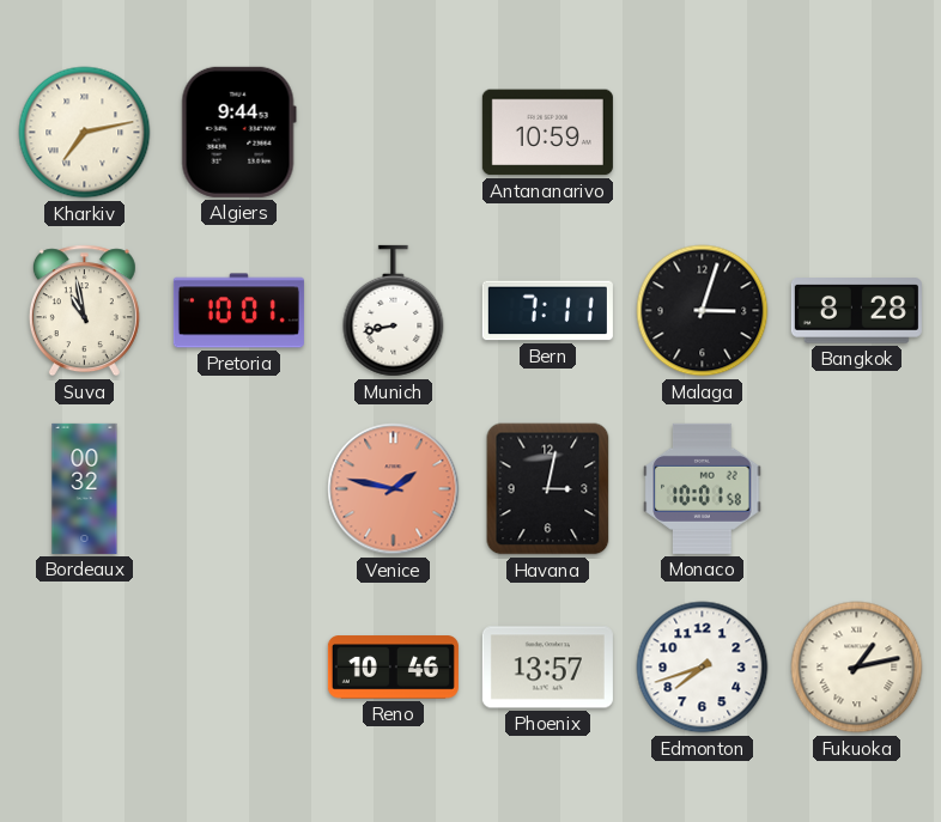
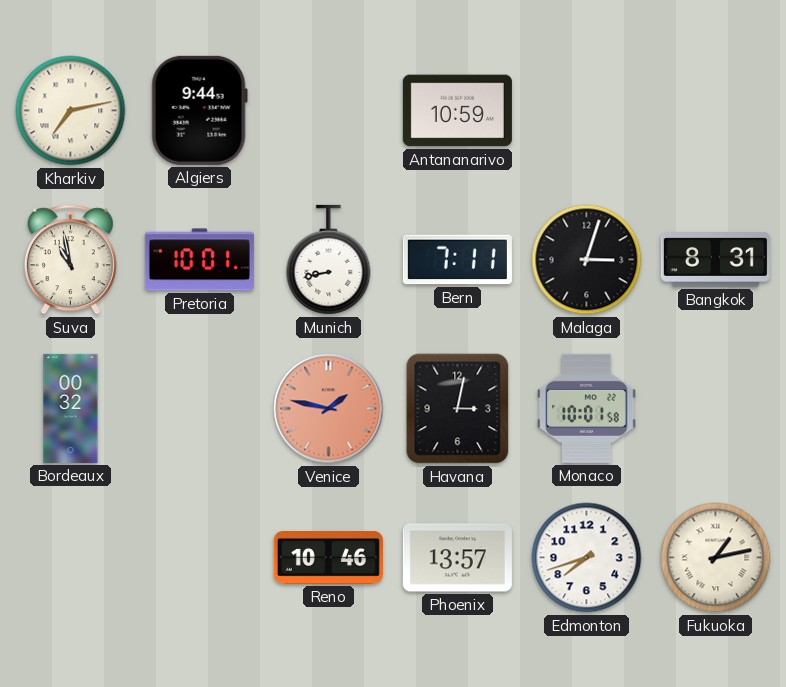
Bangkok: 8:28 -> 8:31 (715, 260)
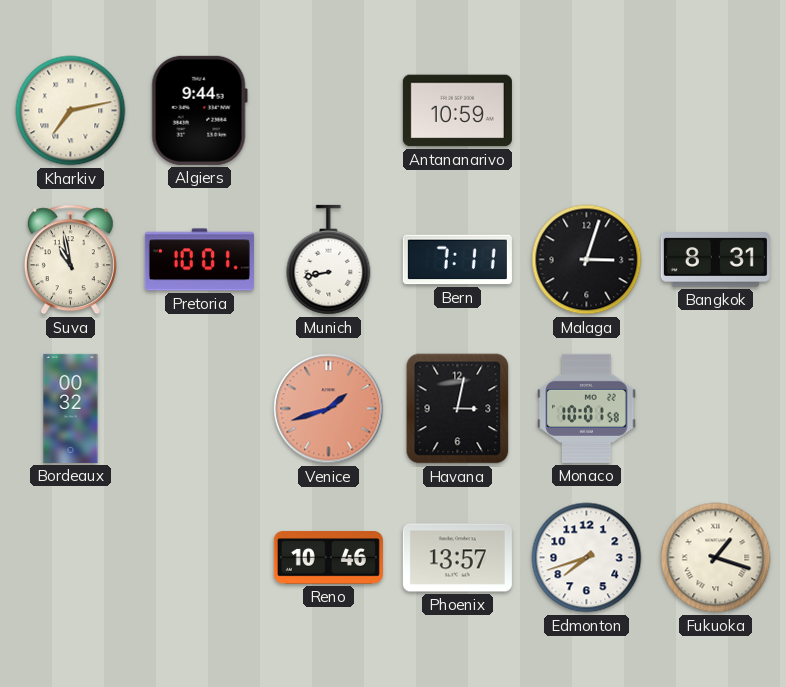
Venice: 1:47 -> 1:42 (329, 409)
Fukuoka: 1:13 -> 1:18 (716, 558)
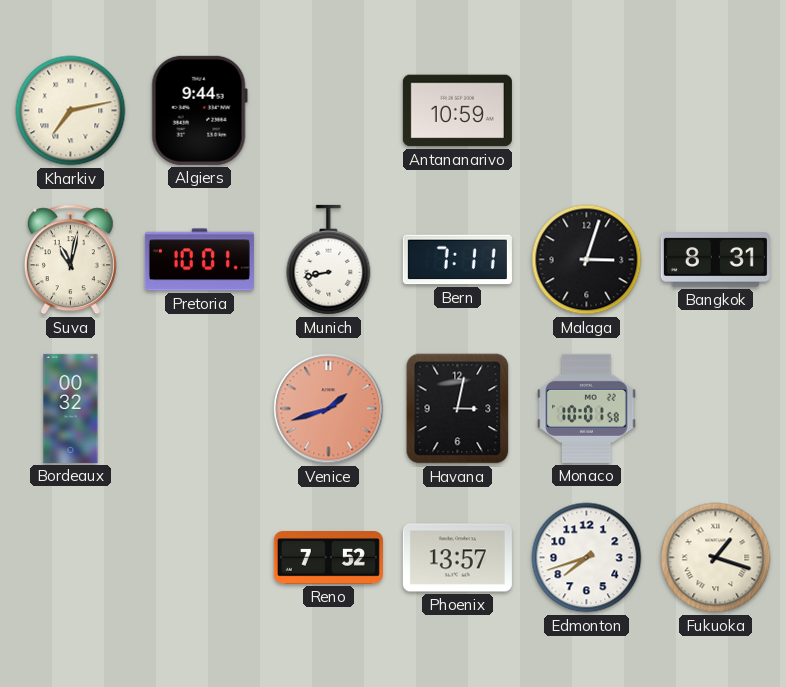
Suva: 10:58 -> 11:02 (70, 260)
Reno: 10:46 -> 7:52 (328, 558)
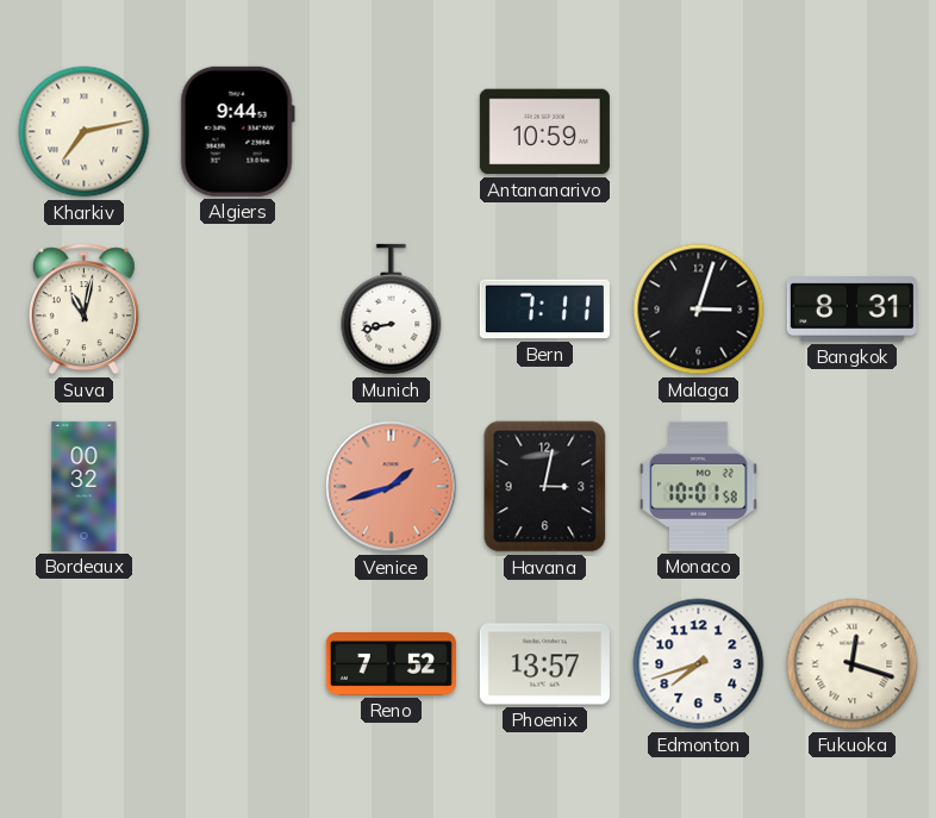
Pretoria: 10:01 -> none (199, 260)
Fukuoka: 1:18 -> 12:18 (853, 664)
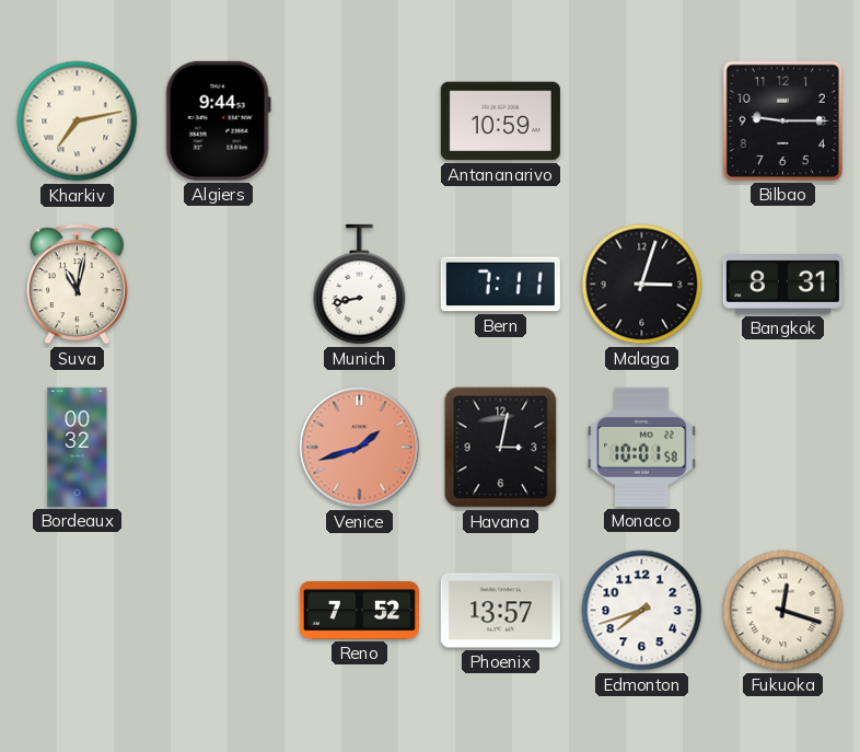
Bilbao: none -> 9:15 (782, 120)
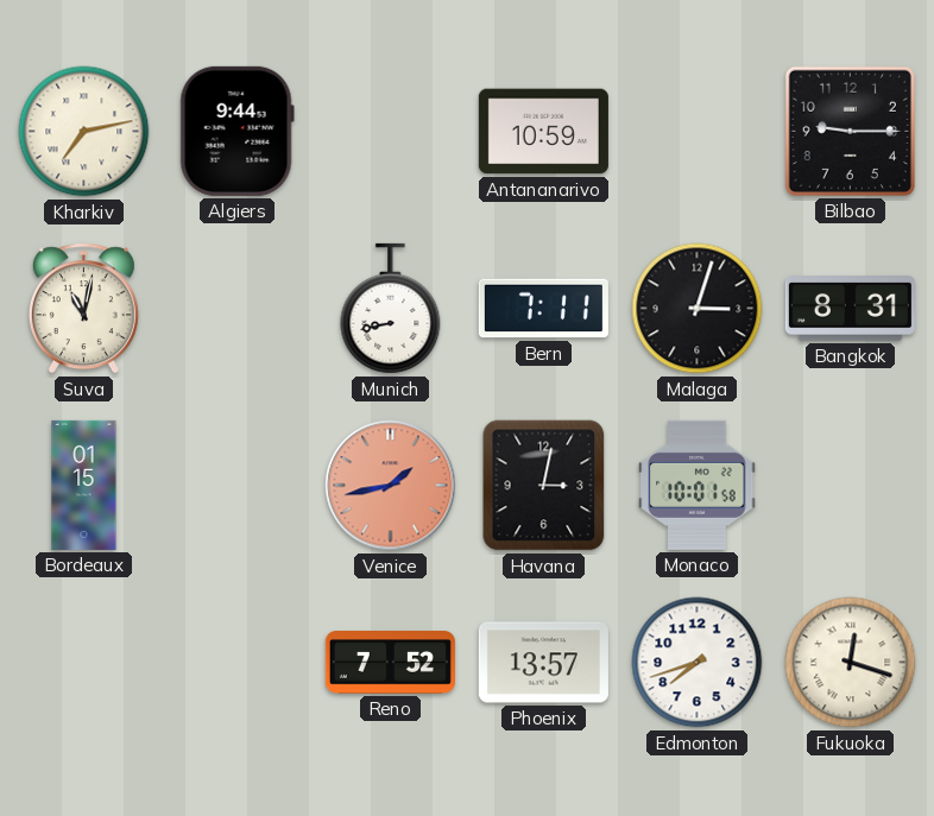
Bordeaux: 00:32 -> 01:15 (84, 485)
Venice: 1:42 -> 1:43 (391, 486)
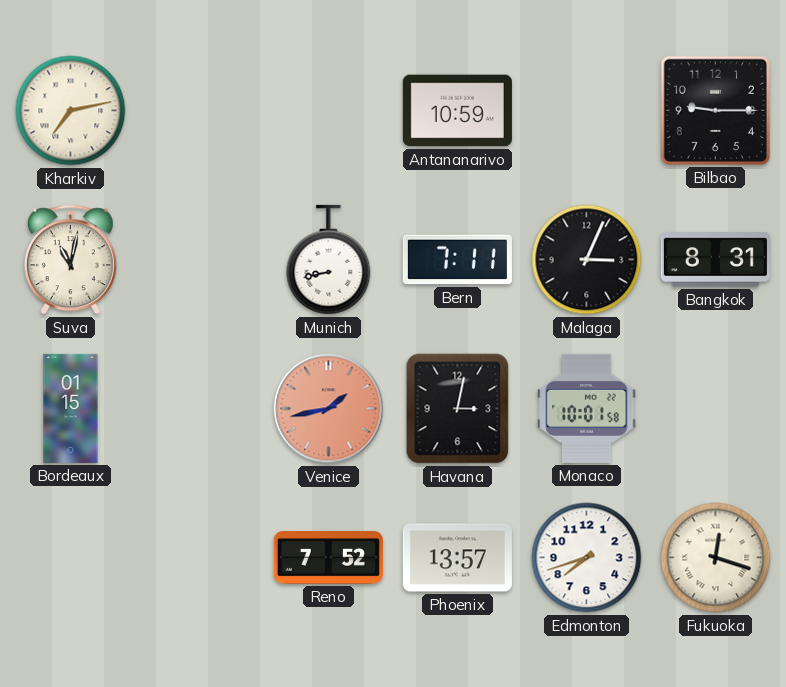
Algiers: 9:44 -> none (236, 131)
Malaga: 3:03 -> 3:04 (587, 260)
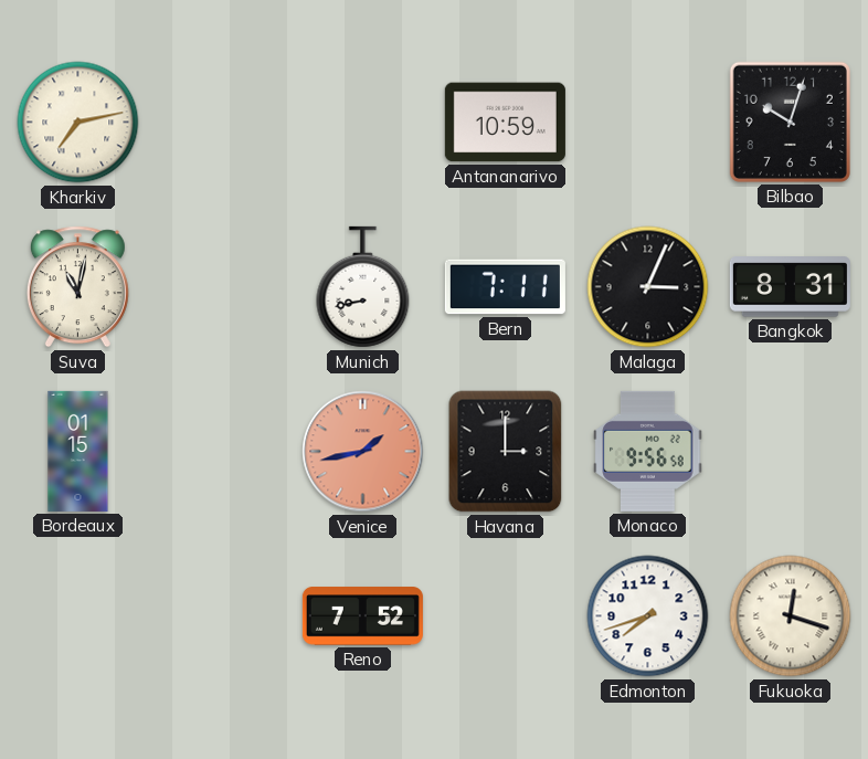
Bilbao: 9:15 -> 10:03 (790, 122)
Havana: 3:02 -> 3:00 (506, 452)
Monaco: 10:01 -> 9:56 (648, 451)
Phoenix: 13:57 -> none (457, 558)
